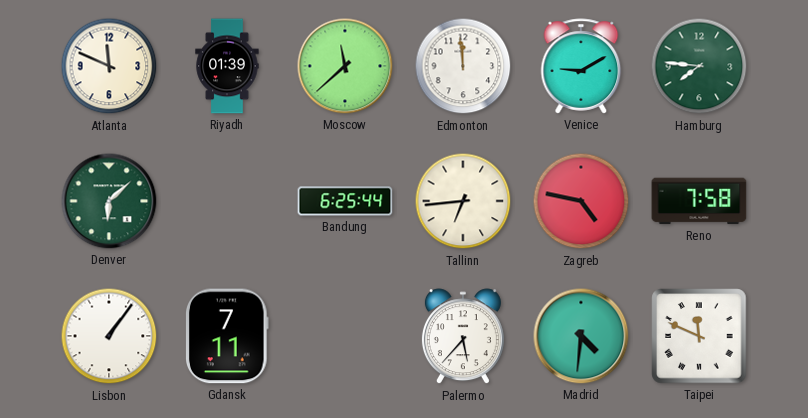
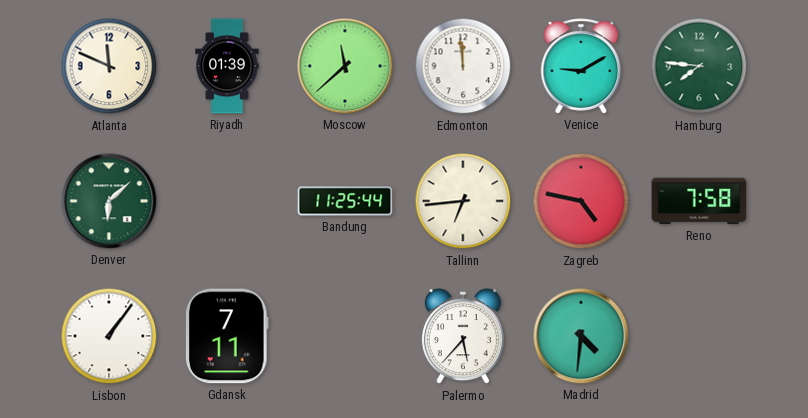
Bandung: 6:25 -> 11:25 (345, 201)
Taipei: 11:49 -> none (699, 336)
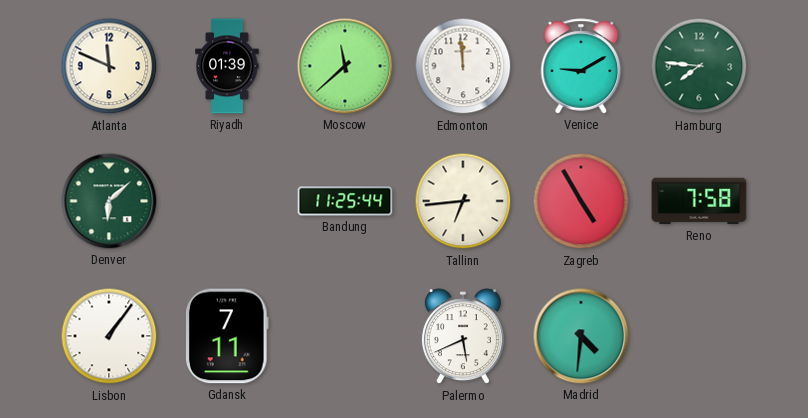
Zagreb: 4:47 -> 4:55 (581, 201)
Palermo: 5:37 -> 5:41 (463, 337)
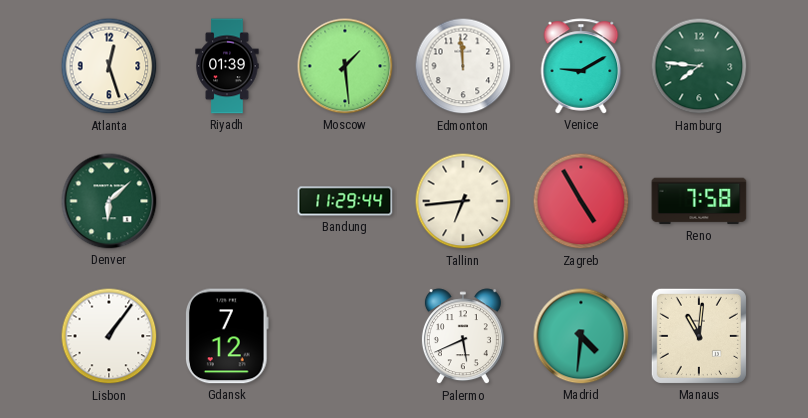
Atlanta: 11:49 -> 12:27 (109, 66)
Moscow: 11:38 -> 1:29 (345, 66)
Bandung: 11:25 -> 11:29 (345, 201)
Gdansk: 7:11 -> 7:12 (228, 336)
Manaus: none -> 11:01 (699, 336)
